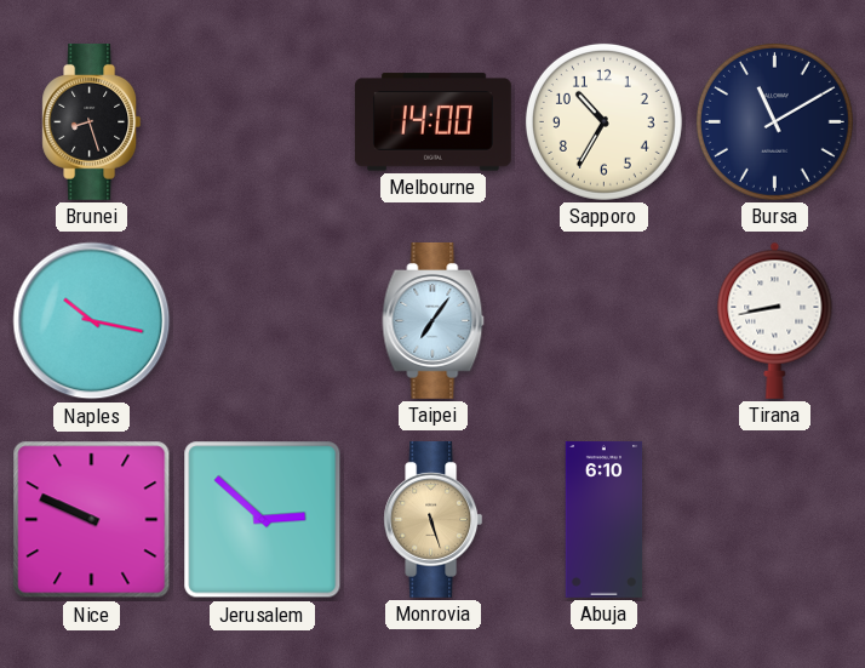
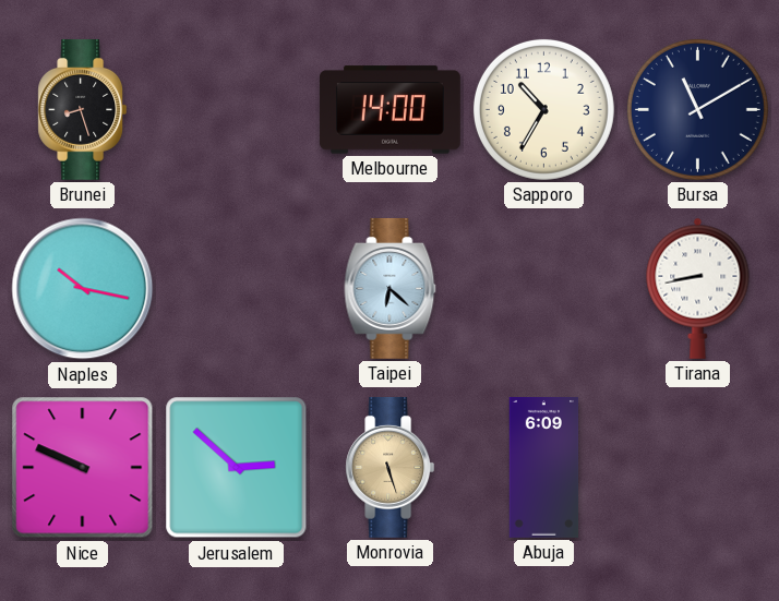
Taipei: 7:06 -> 6:22 (391, 288)
Abuja: 6:10 -> 6:09 (544, 467)
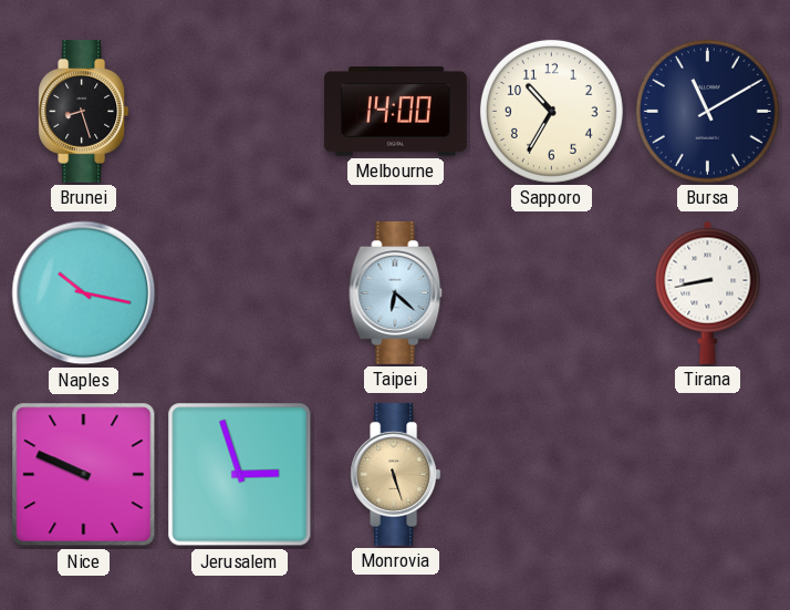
Jerusalem: 2:52 -> 2:57 (240, 475)
Abuja: 6:09 -> none (544, 467)
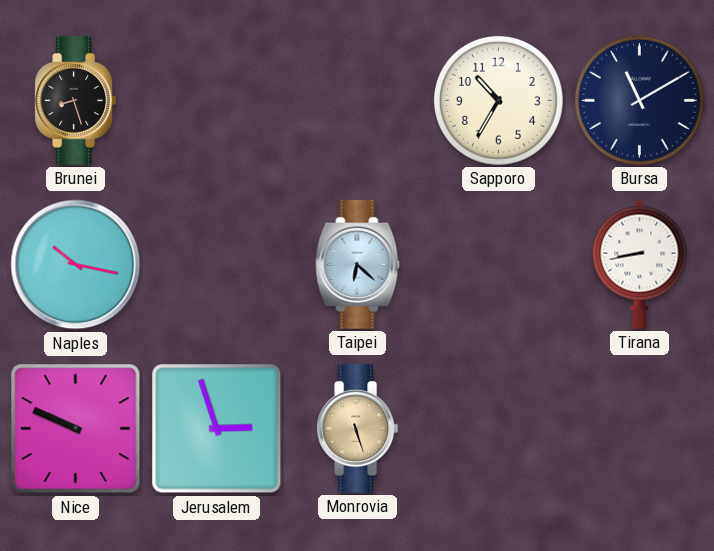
Melbourne: 14:00 -> none (395, 112)
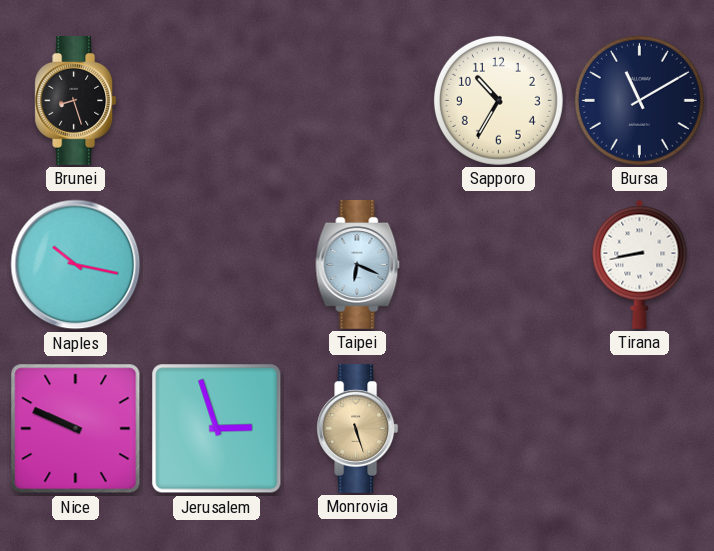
Taipei: 6:22 -> 6:19 (358, 264)
